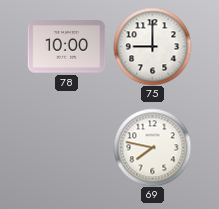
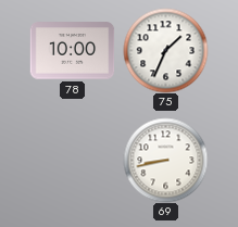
75: 9:00 -> 1:34 (165, 50)
69: 7:47 -> 8:43 (165, 160)
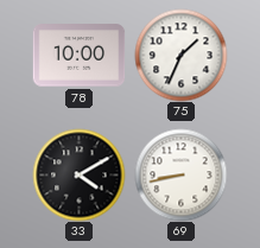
33: none -> 4:10 (78, 174)
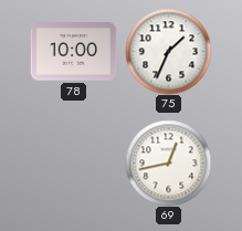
33: 4:10 -> none (78, 174)
69: 8:43 -> 12:43 (168, 162)
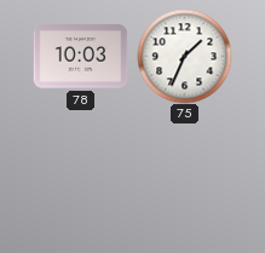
78: 10:00 -> 10:03 (80, 57)
69: 12:43 -> none (168, 162)
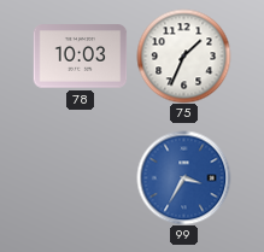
99: none -> 3:35 (183, 177)
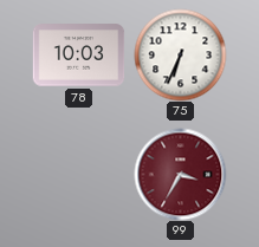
75: 1:34 -> 6:34 (180, 54)
99 dial: blue -> burgundy (180, 174)
